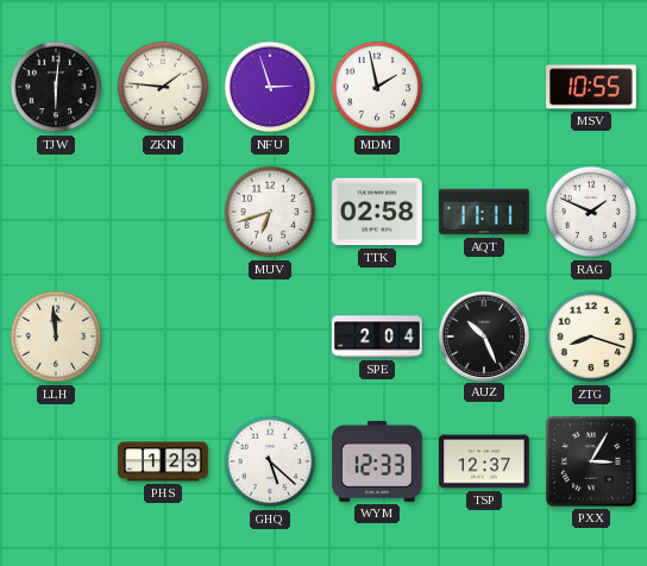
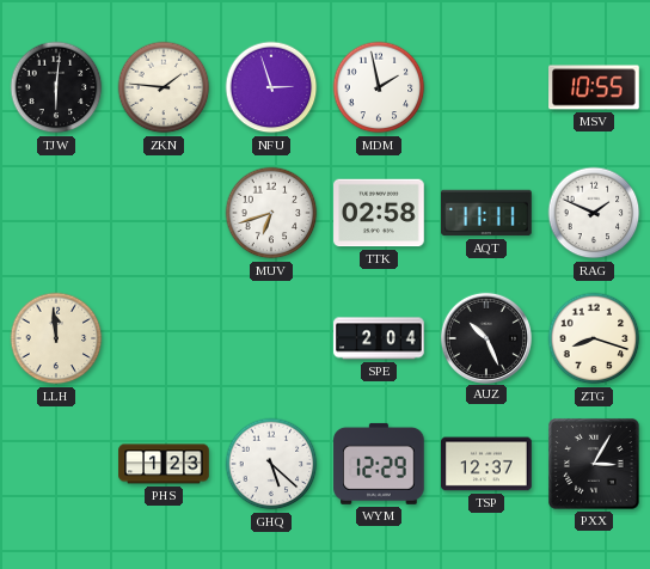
WYM: 12:33 -> 12:29 (379, 464)
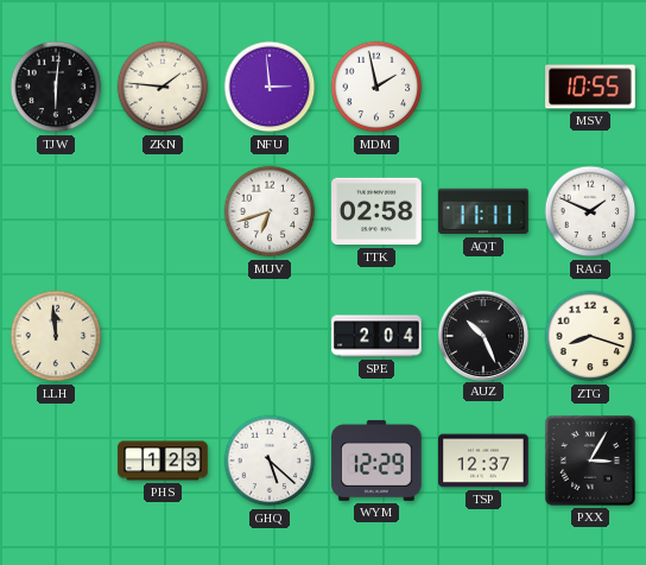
NFU: 2:57 -> 2:59 (270, 87)
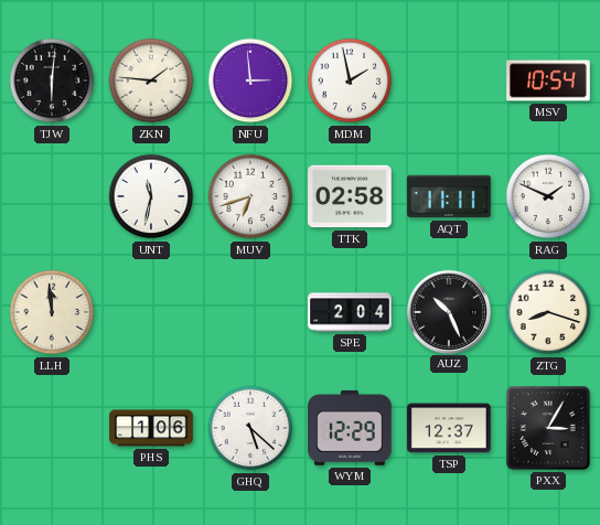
MSV: 10:55 -> 10:54 (548, 81)
UNT: none -> 11:32 (151, 196)
PHS: 1:23 -> 1:06 (151, 428)
